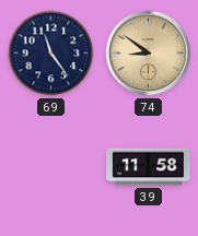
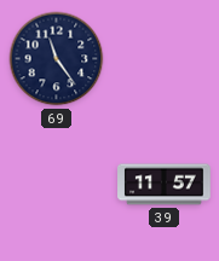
74: 8:51 -> none (149, 54)
39: 11:58 -> 11:57 (165, 185)
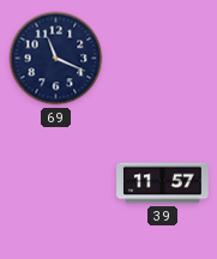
69: 11:24 -> 11:19 (56, 59)
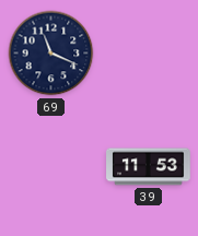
39: 11:57 -> 11:53 (149, 167)
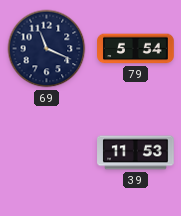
79: none -> 5:54 (136, 49)
